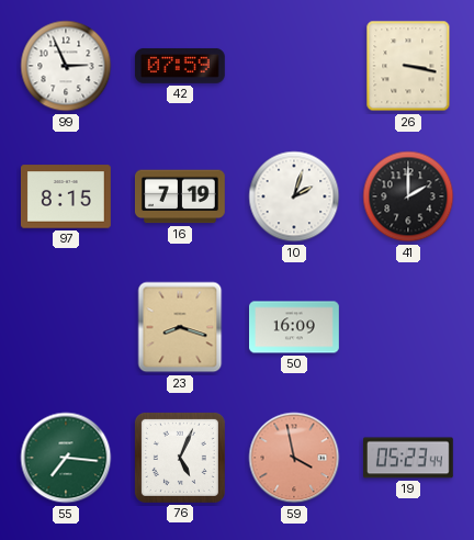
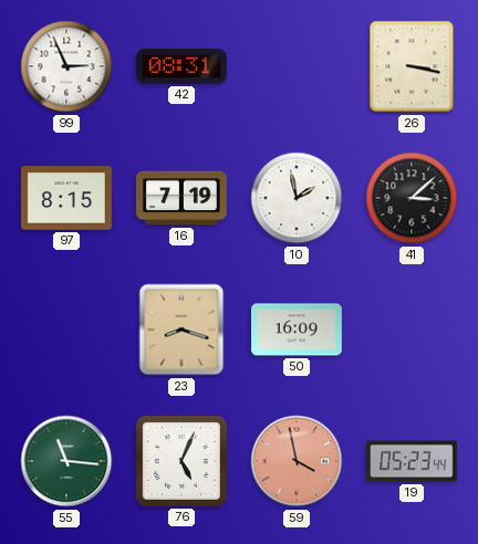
42: 07:59 -> 08:31 (181, 66)
10: 2:03 -> 1:58 (297, 198)
41: 2:00 -> 3:08 (412, 198)
55: 7:16 -> 11:16 (66, 461)
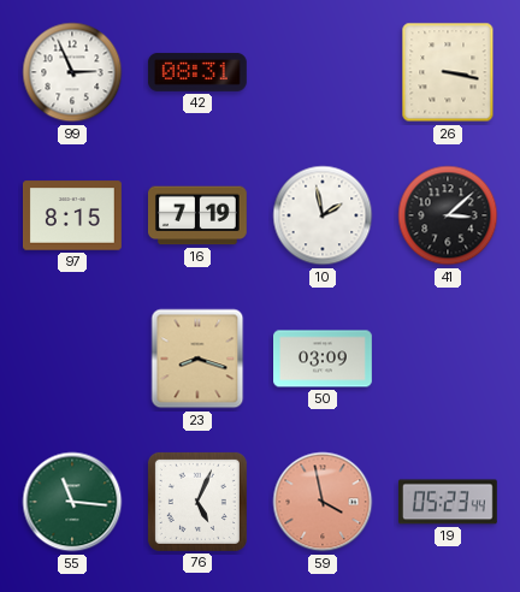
50: 16:09 -> 03:09 (324, 359)
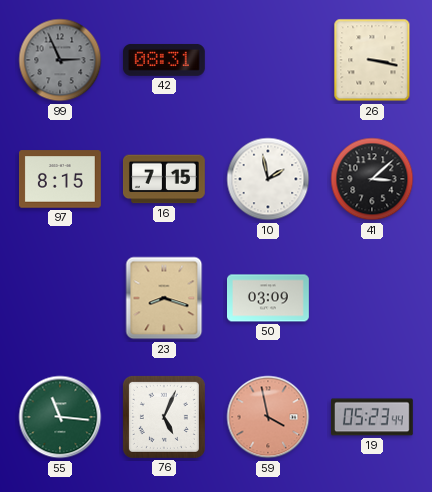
99 dial: white -> grey (60, 60)
16: 7:19 -> 7:15 (164, 179)
